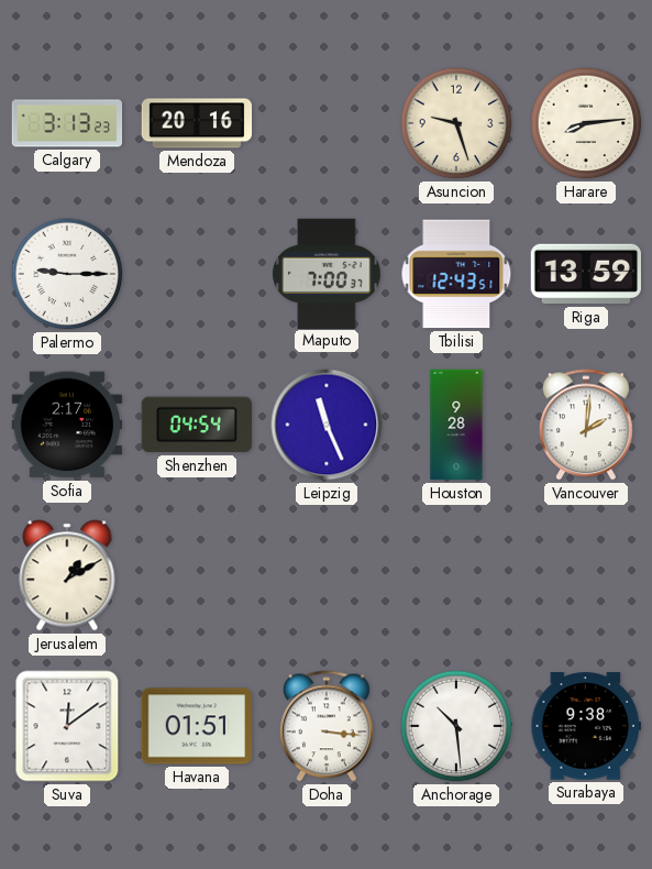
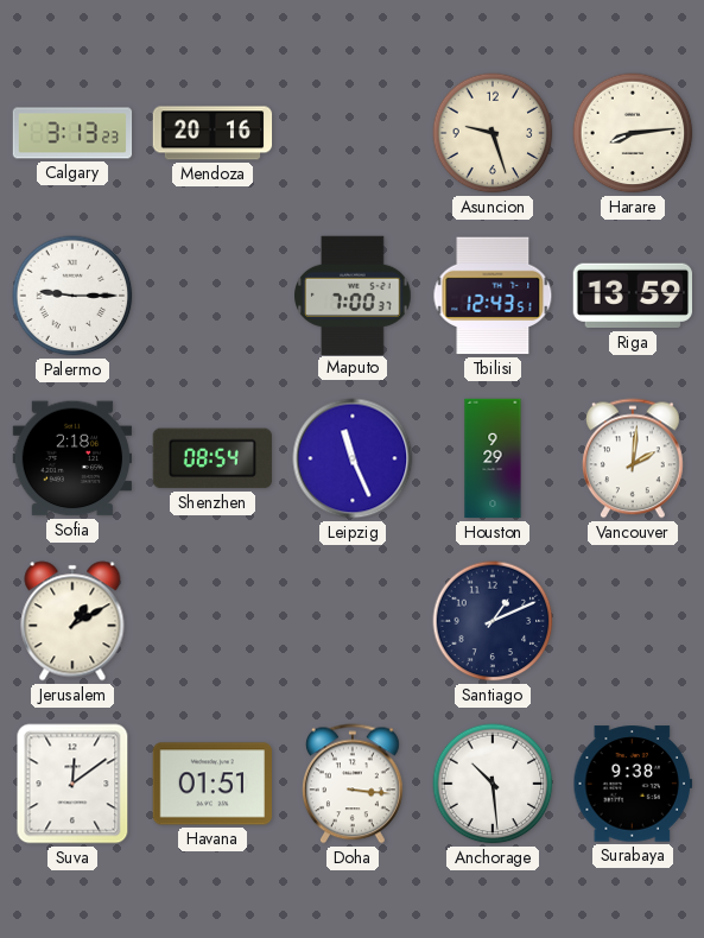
Sofia: 2:17 -> 2:18 (71, 458)
Shenzhen: 04:54 -> 08:54 (213, 458)
Houston: 9:28 -> 9:29 (493, 458)
Santiago: none -> 1:11 (493, 621)
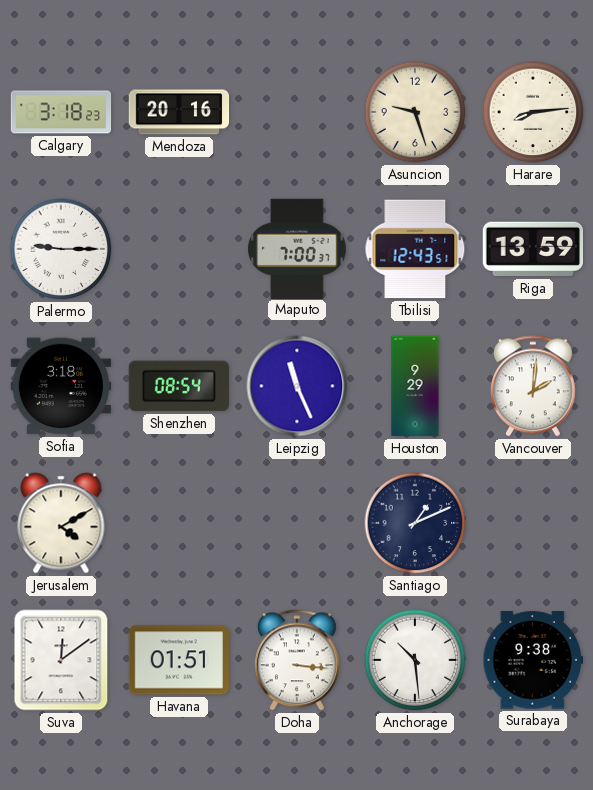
Calgary: 3:13 -> 3:18 (61, 112)
Sofia: 2:18 -> 3:18 (60, 386)
Jerusalem: 1:10 -> 4:10 (61, 523)
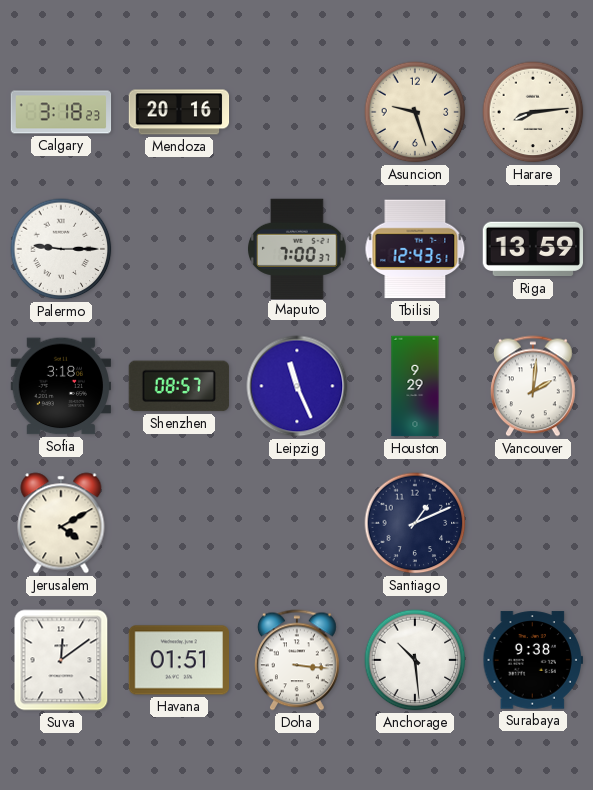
Shenzhen: 08:54 -> 08:57 (179, 386)
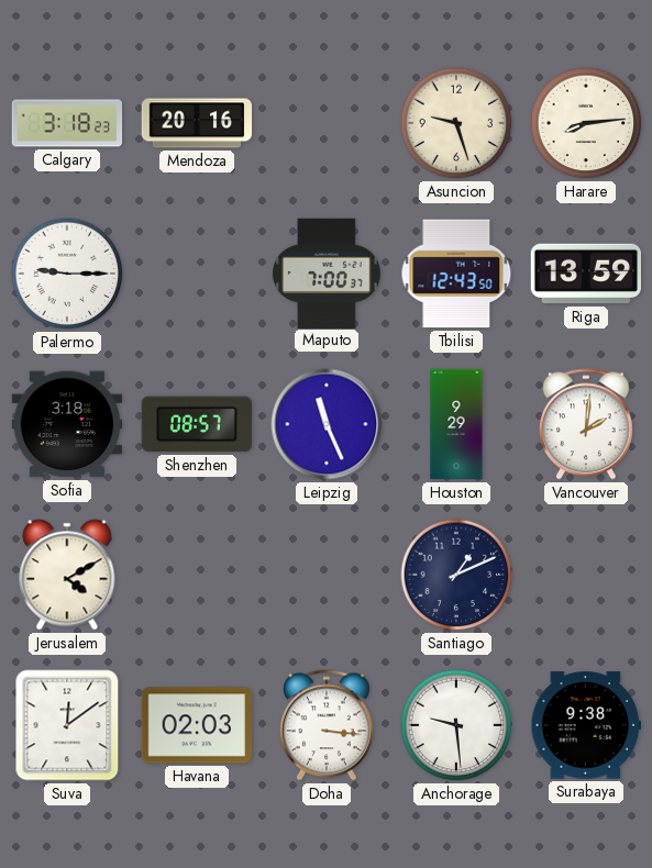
Tbilisi: 12:43:51 -> 12:43:50 (456, 274)
Havana: 01:51 -> 02:03 (196, 725)
Anchorage: 10:29 -> 9:29 (456, 725)
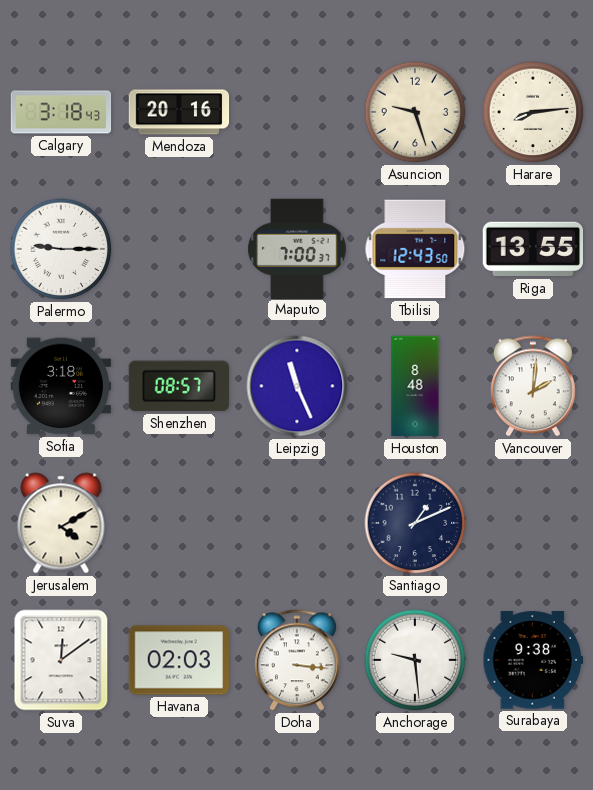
Calgary: 3:18:23 -> 3:18:43 (61, 112)
Riga: 13:59 -> 13:55 (532, 249)
Houston: 9:29 -> 8:48 (415, 386)
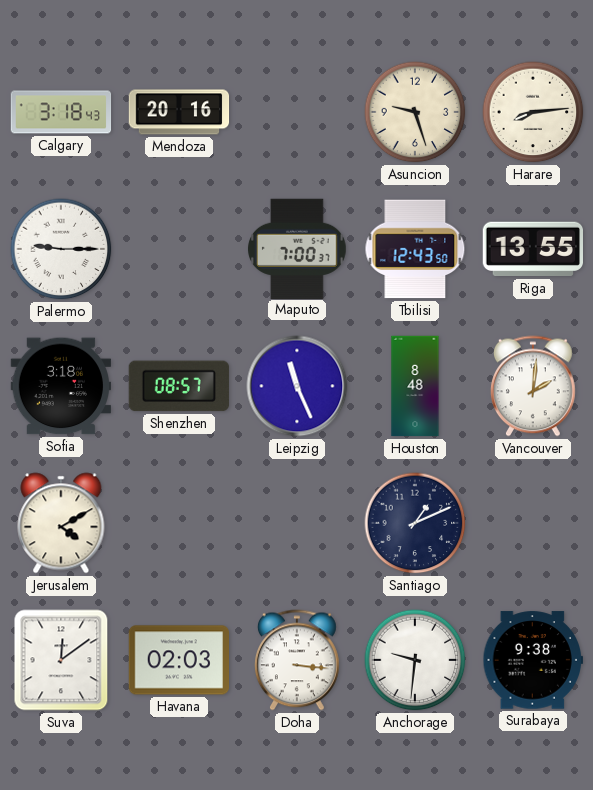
Anchorage: 9:29 -> 9:31 (415, 660)
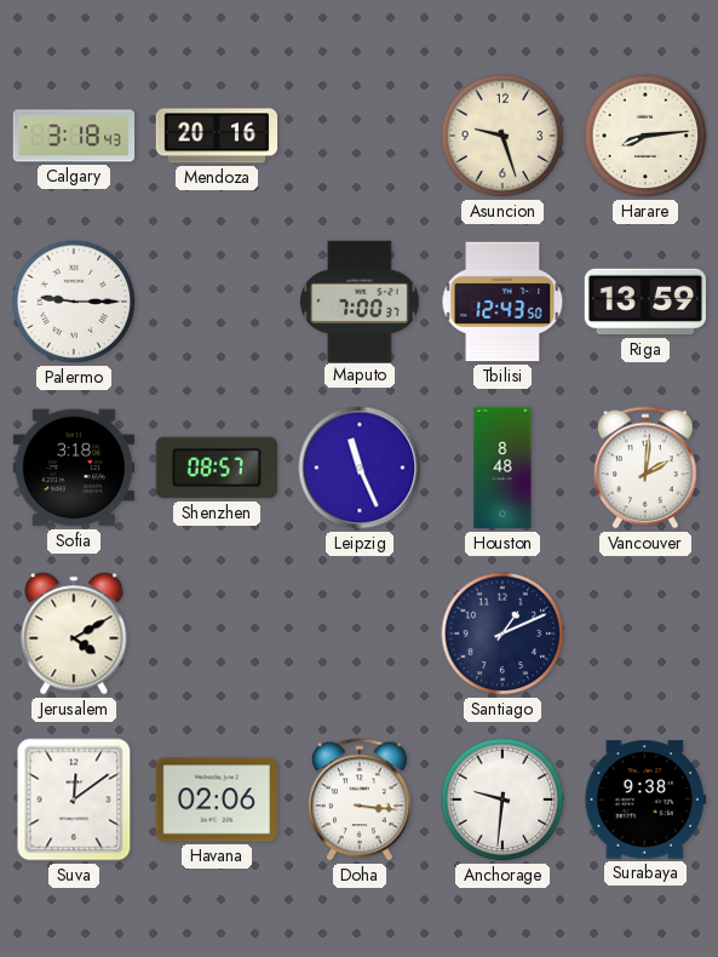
Riga: 13:55 -> 13:59 (644, 302)
Havana: 02:03 -> 02:06 (216, 800)
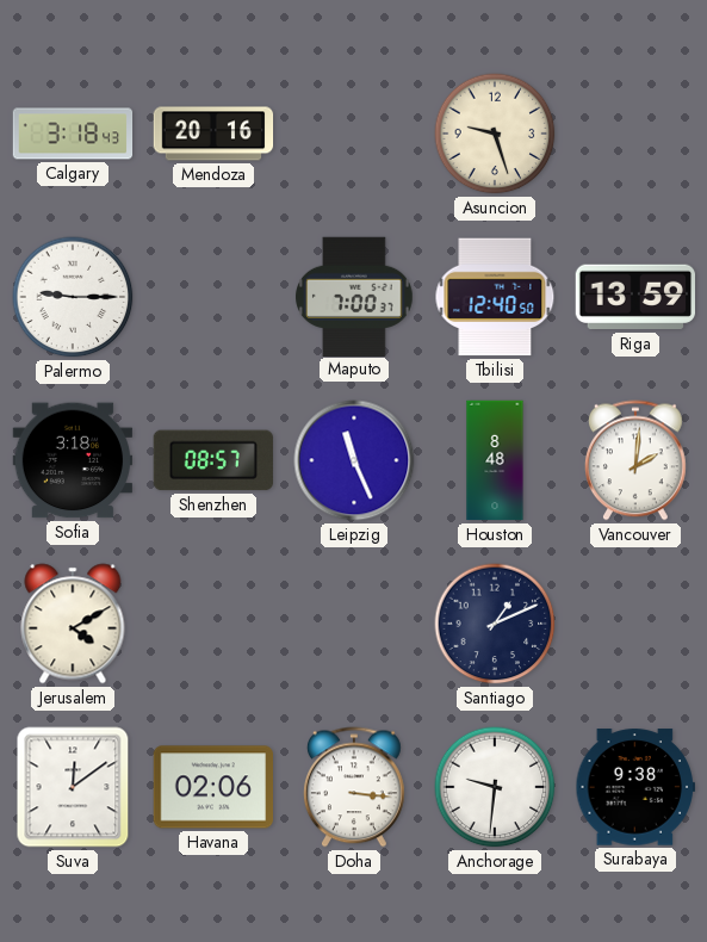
Harare: 8:14 -> none (645, 136)
Tbilisi: 12:43 -> 12:40 (495, 297)
